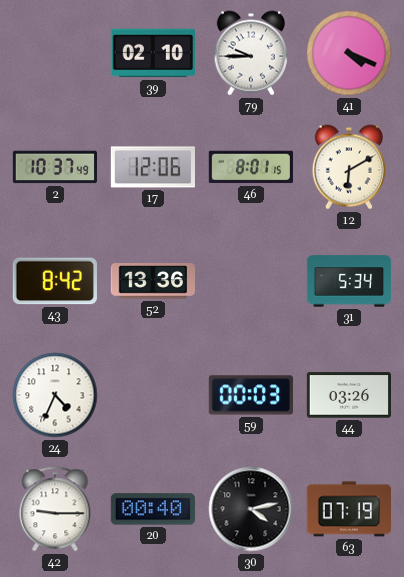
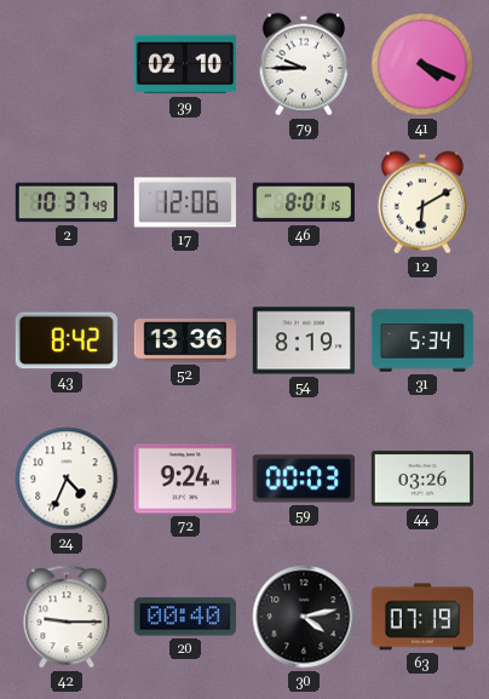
54: none -> 8:19 (303, 340)
72: none -> 9:24 (184, 479)
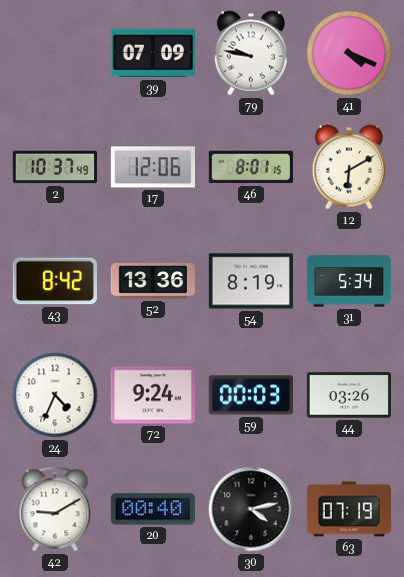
39: 02:10 -> 07:09 (153, 53)
79: 9:45 -> 9:47 (251, 53)
42: 9:15 -> 9:10 (55, 509)
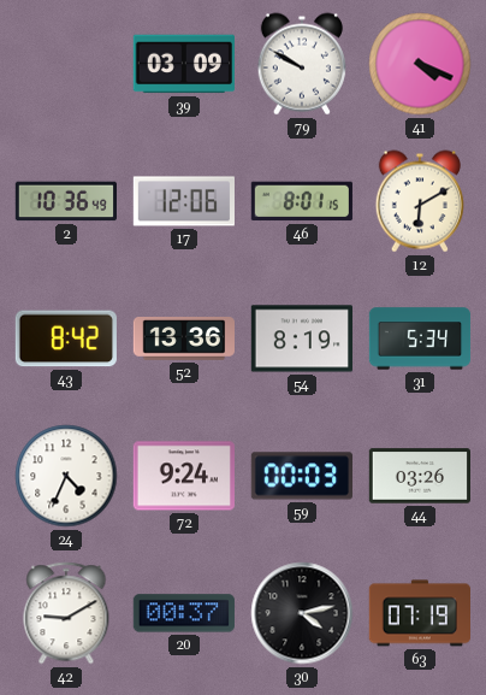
39: 07:09 -> 03:09 (184, 64)
79: 9:47 -> 9:50 (302, 64)
2: 10:37 -> 10:36 (65, 201)
20: 00:40 -> 00:37 (184, 613)
